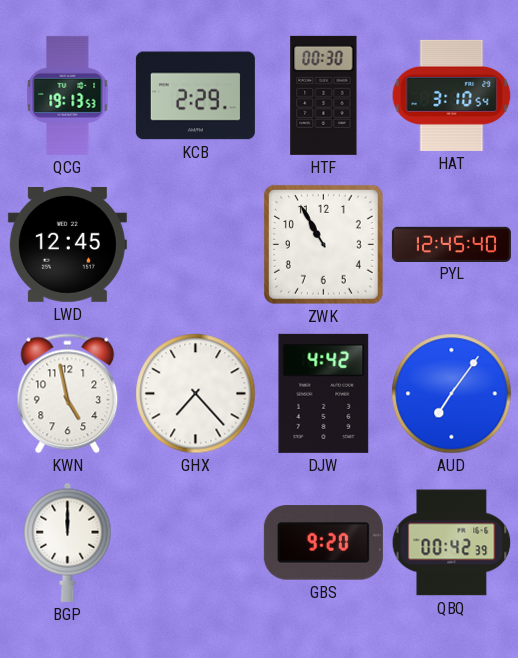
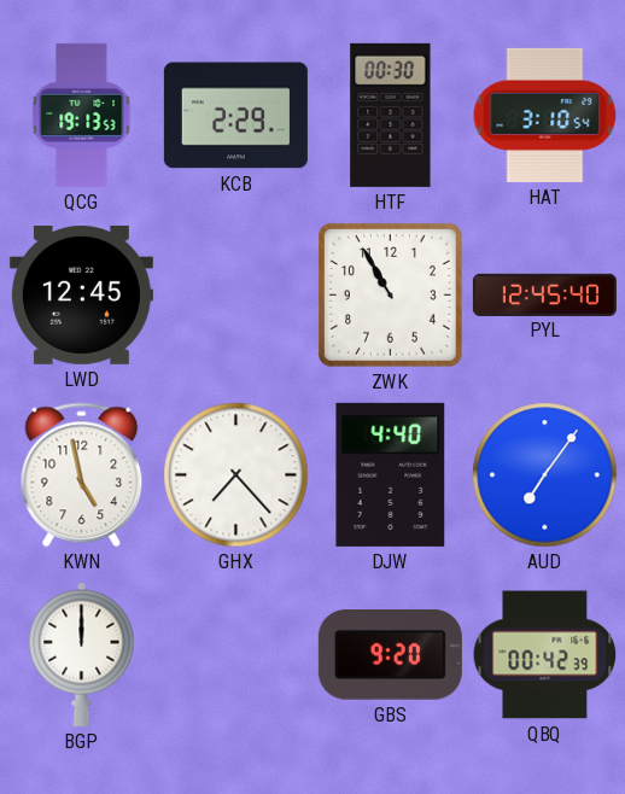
DJW: 4:42 -> 4:40 (391, 474)
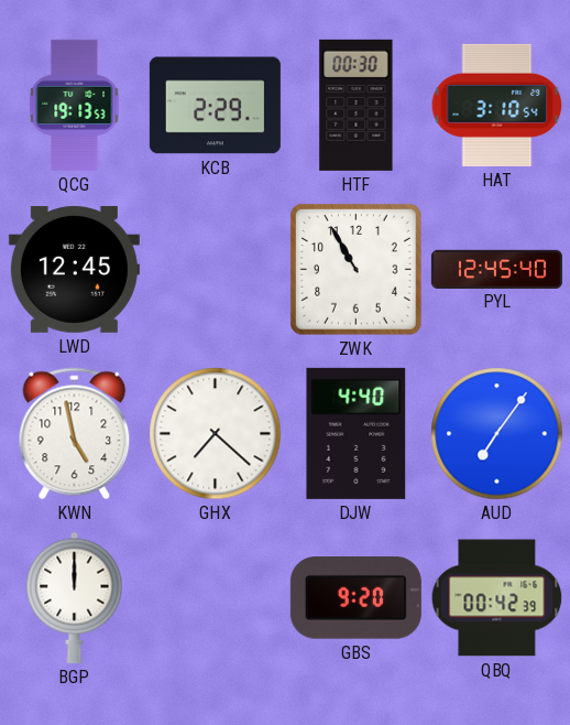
GHX: 7:23 -> 7:22 (216, 434)
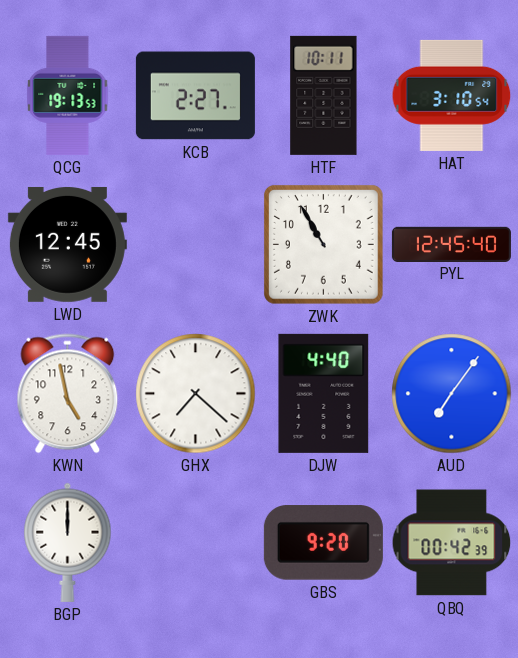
KCB: 2:29 -> 2:27 (195, 96)
HTF: 00:30 -> 10:11 (324, 95)
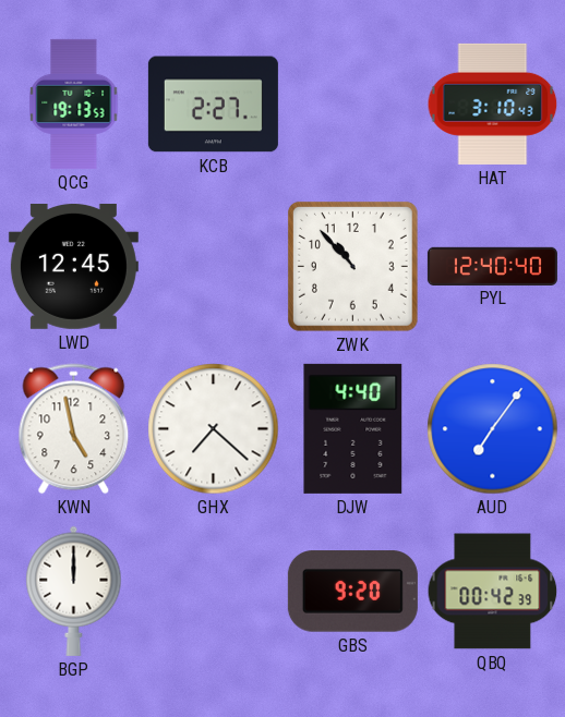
HTF: 10:11 -> none (324, 95)
HAT: 3:10:54 -> 3:10:43 (493, 104)
ZWK: 10:55 -> 10:53 (352, 266)
PYL: 12:45 -> 12:40 (492, 266)
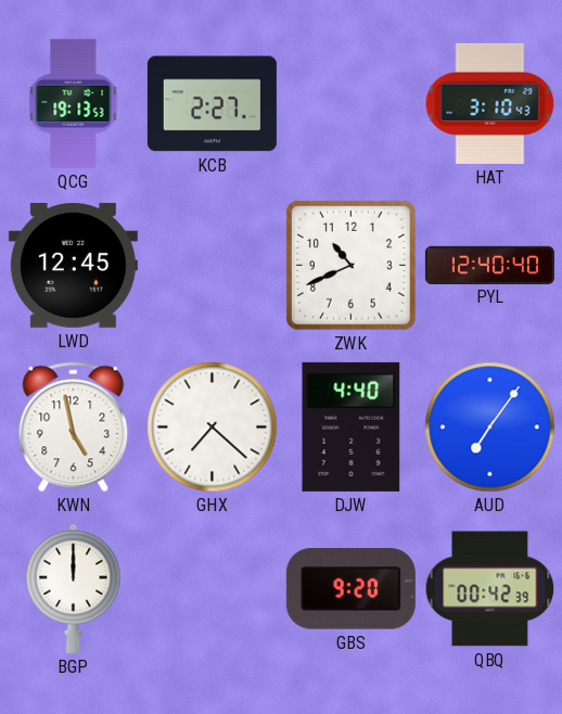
ZWK: 10:53 -> 10:41 (350, 265)
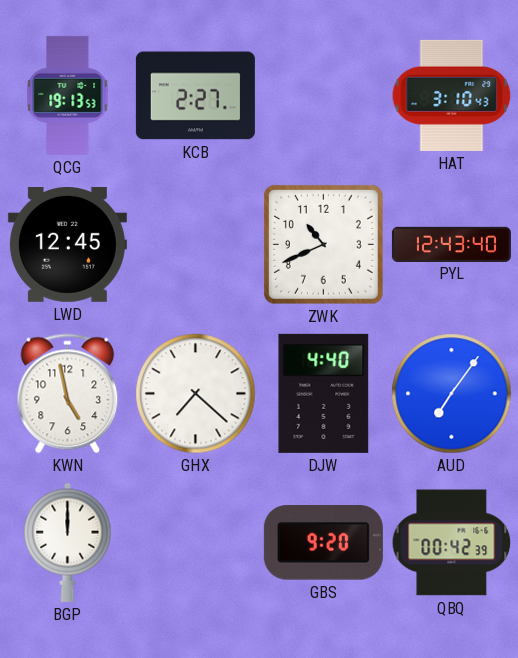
PYL: 12:40 -> 12:43 (451, 244)
